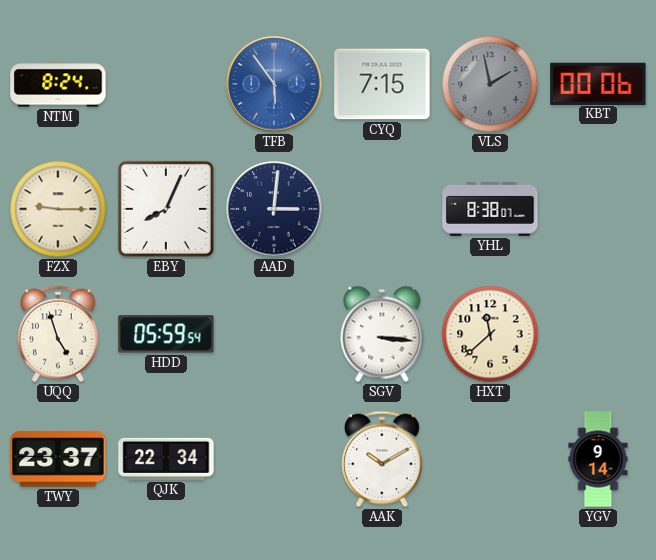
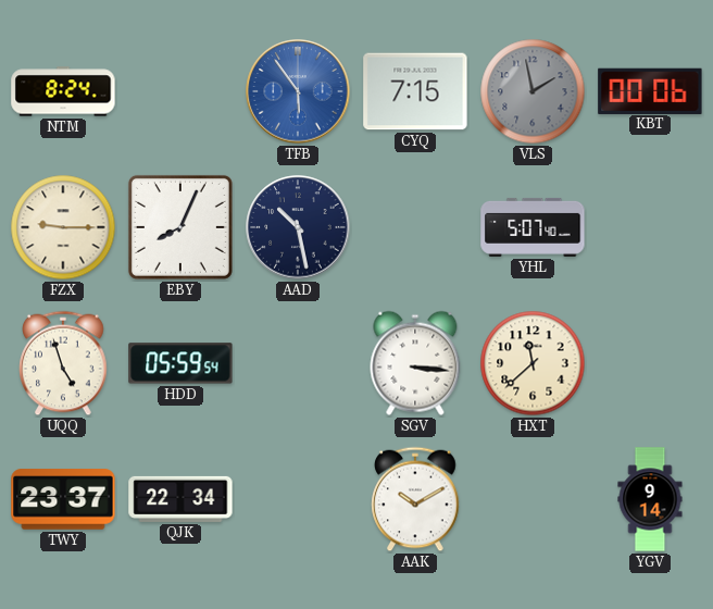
AAD: 3:01 -> 10:28 (298, 227)
YHL: 8:38 -> 5:07 (533, 227)
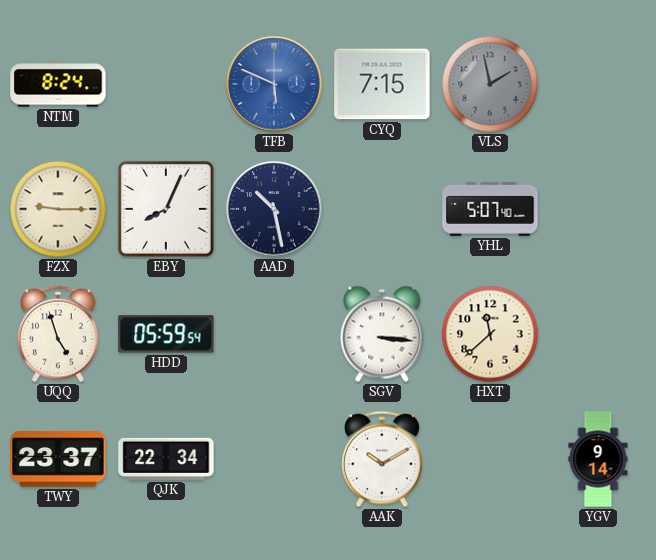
TFB: 5:54 -> 5:49 (274, 84)
KBT: 00:06 -> none (650, 90)
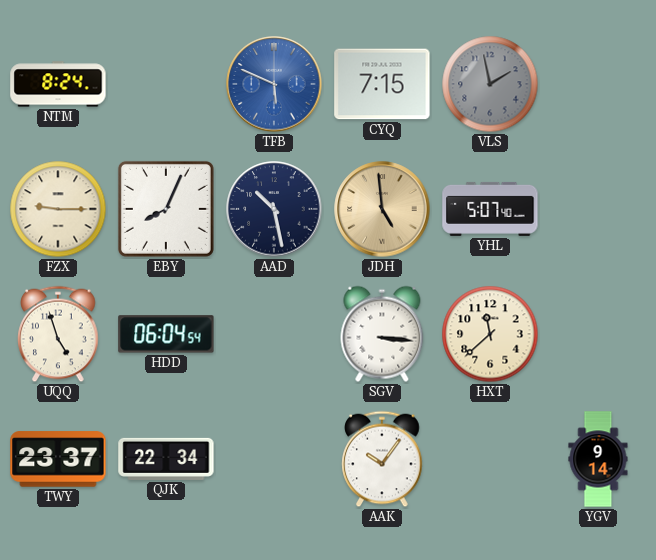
JDH: none -> 4:59 (382, 209)
HDD: 05:59 -> 06:04 (166, 334)
AAK: 10:10 -> 10:06 (382, 459)
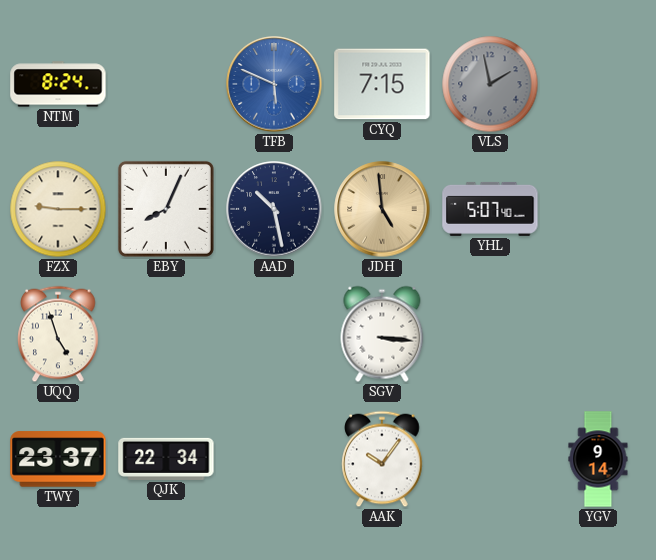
HDD: 06:04 -> none (166, 334)
HXT: 11:38 -> none (490, 334)
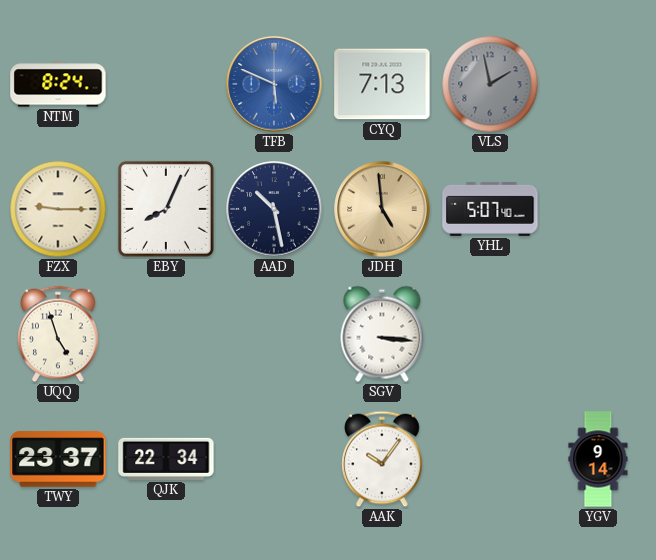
CYQ: 7:15 -> 7:13 (382, 84)
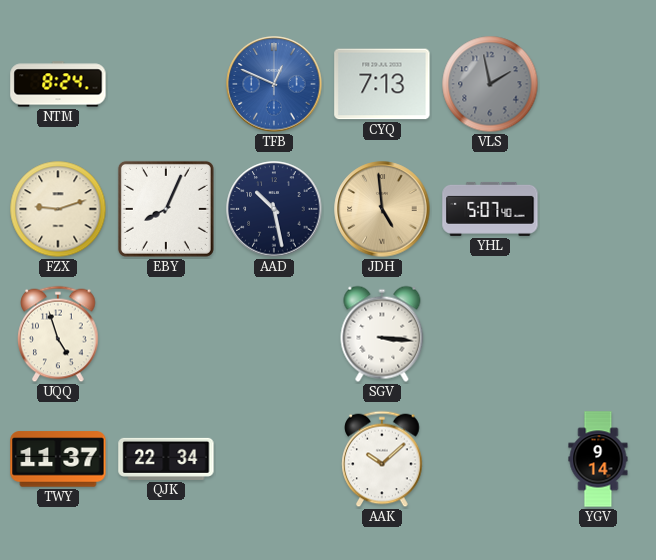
TFB: 5:49 -> 12:49 (274, 84)
FZX: 9:15 -> 9:12 (58, 209)
TWY: 23:37 -> 11:37 (58, 459)
AAK: 10:06 -> 10:08 (382, 459)
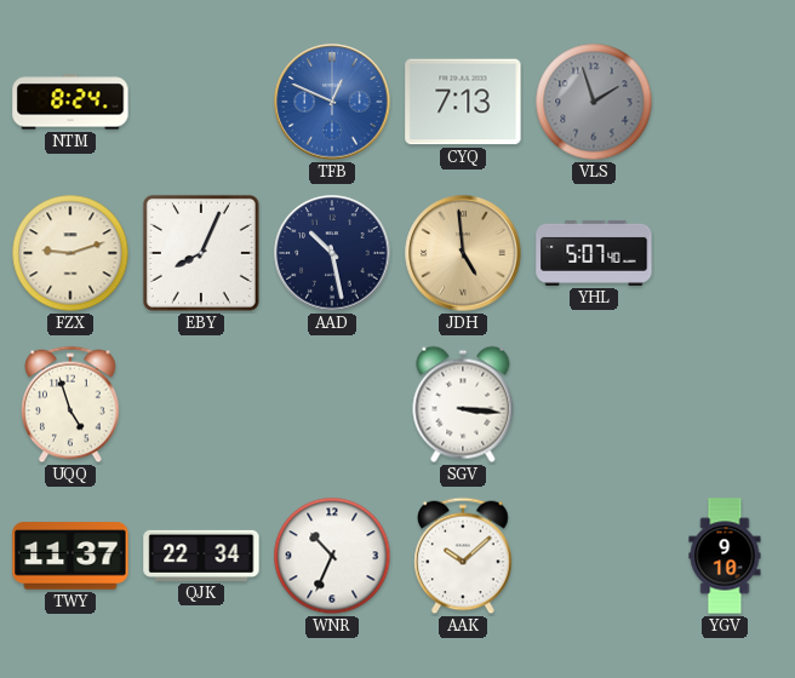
VLS: 1:58 -> 1:57 (594, 102)
WNR: none -> 10:34 (332, 556)
YGV: 9:14 -> 9:10 (725, 556)
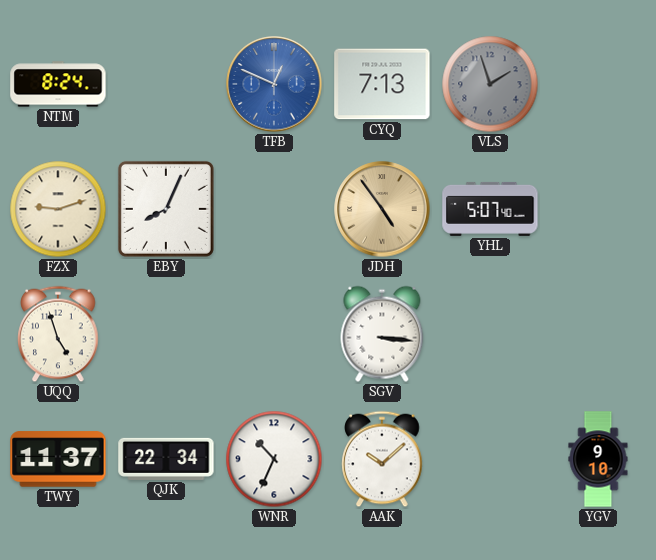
AAD: 10:28 -> none (332, 253)
JDH: 4:59 -> 4:54 (382, 209)
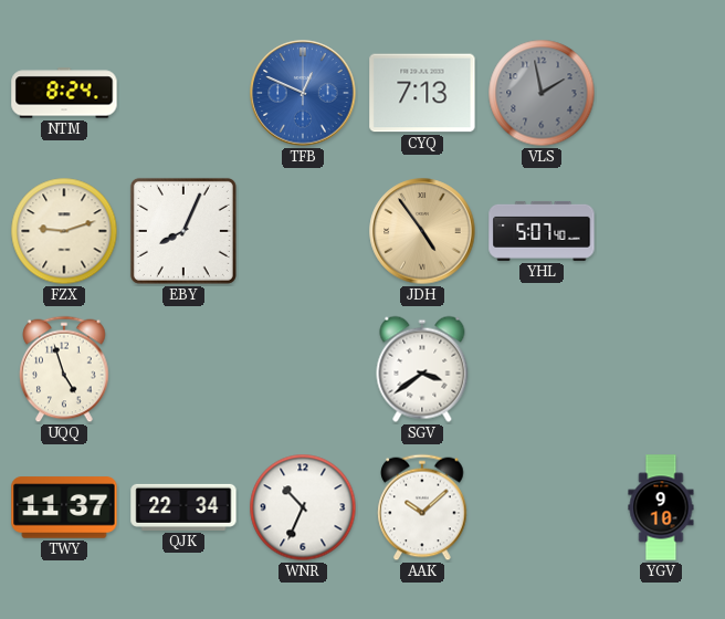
VLS: 1:57 -> 1:58 (542, 93)
SGV: 3:16 -> 3:39 (422, 369)
